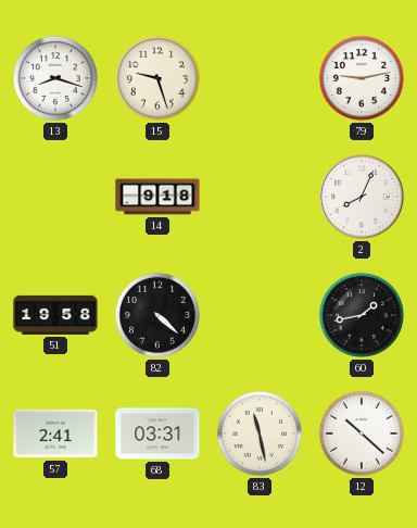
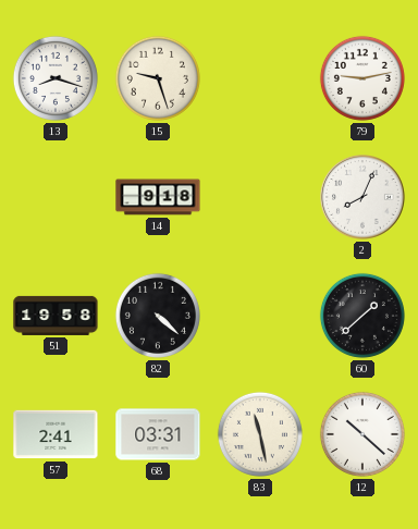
60: 1:43 -> 1:38 (362, 316)
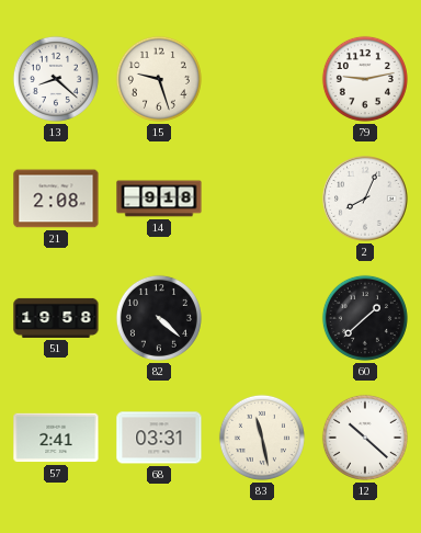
13: 8:18 -> 8:22 (56, 79)
21: none -> 2:08 (56, 199)
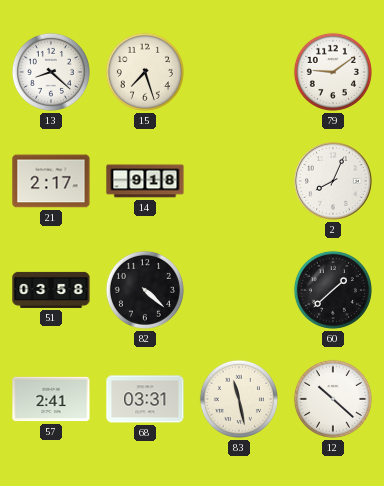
15: 9:27 -> 7:27 (145, 72)
79: 9:13 -> 9:09 (333, 72)
21: 2:08 -> 2:17 (51, 181)
51: 19:58 -> 03:58 (51, 290)
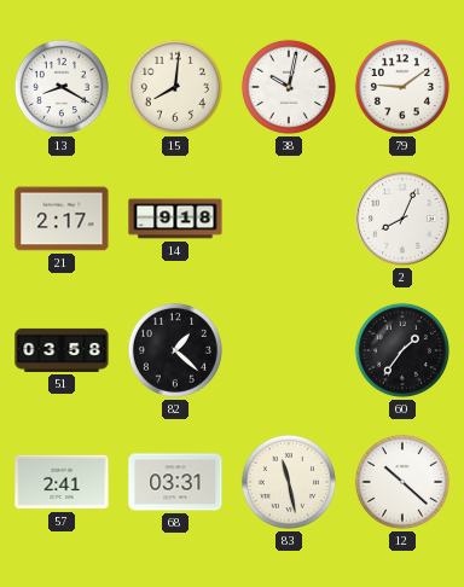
13: 8:22 -> 8:20 (62, 87)
15: 7:27 -> 8:01 (175, 87)
38: none -> 10:02 (289, 87)
82: 4:22 -> 1:22 (175, 350)
60: 1:38 -> 1:36 (402, 350)
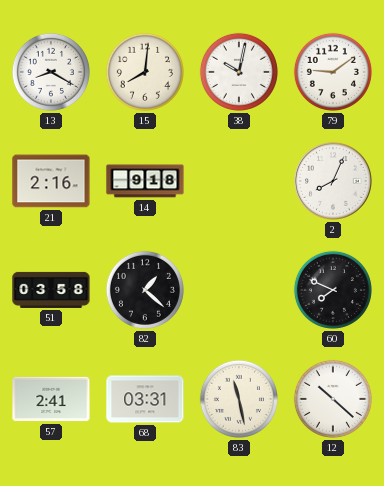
21: 2:17 -> 2:16 (51, 181)
60: 1:36 -> 7:49 (333, 290)
